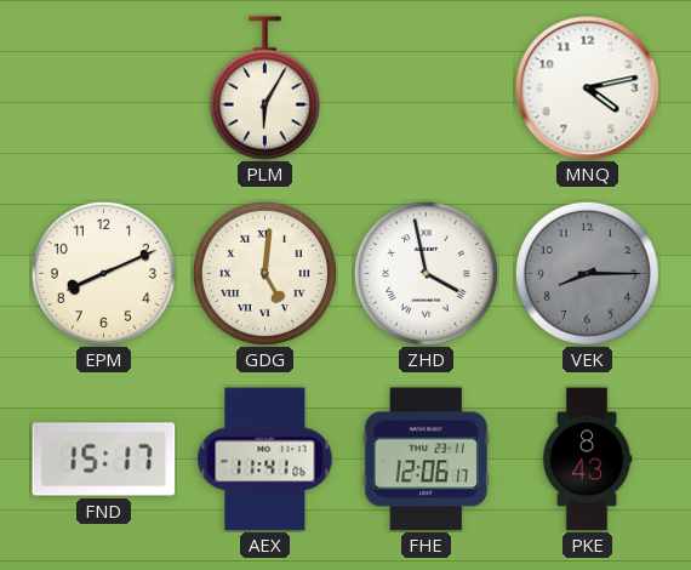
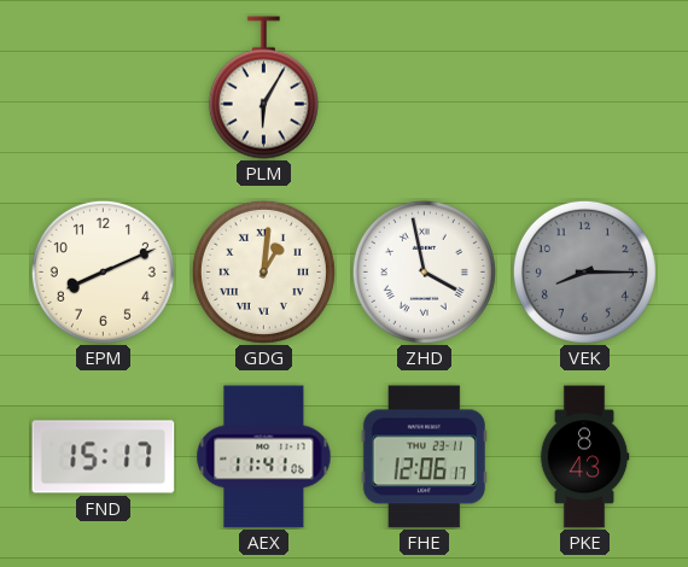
MNQ: 4:13 -> none (588, 89)
GDG: 5:01 -> 1:01 (263, 271)
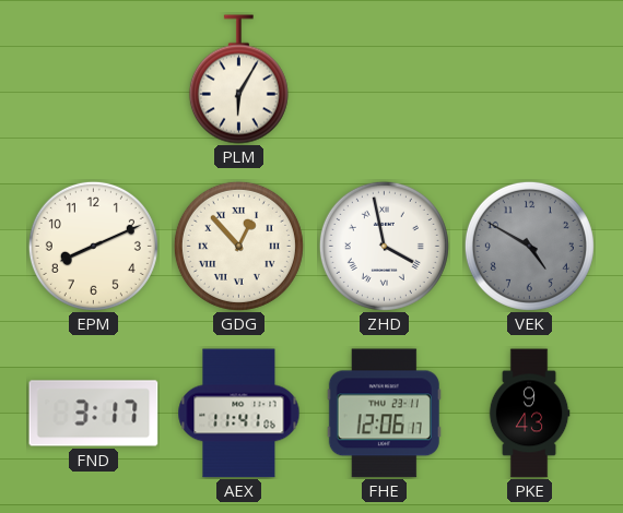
GDG: 1:01 -> 12:53 (238, 246)
VEK: 8:15 -> 4:50 (529, 246)
FND: 15:17 -> 3:17 (94, 414)
PKE: 8:43 -> 9:43 (529, 414)
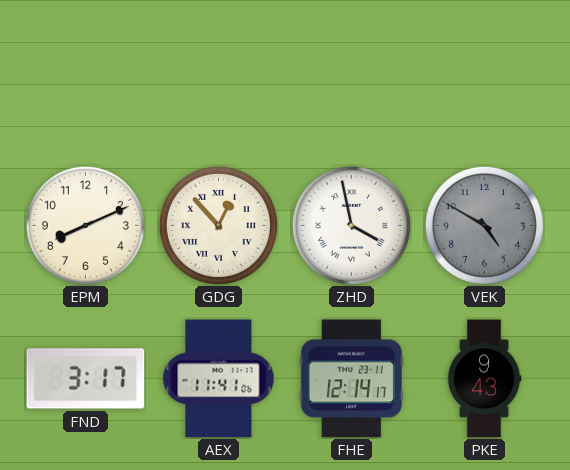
PLM: 6:05 -> none (238, 80)
FHE: 12:06 -> 12:14 (351, 379)
